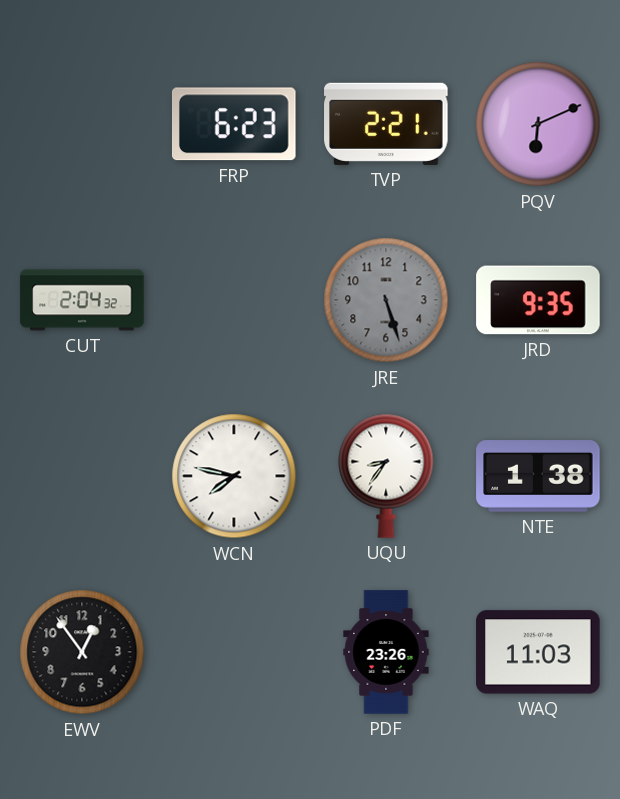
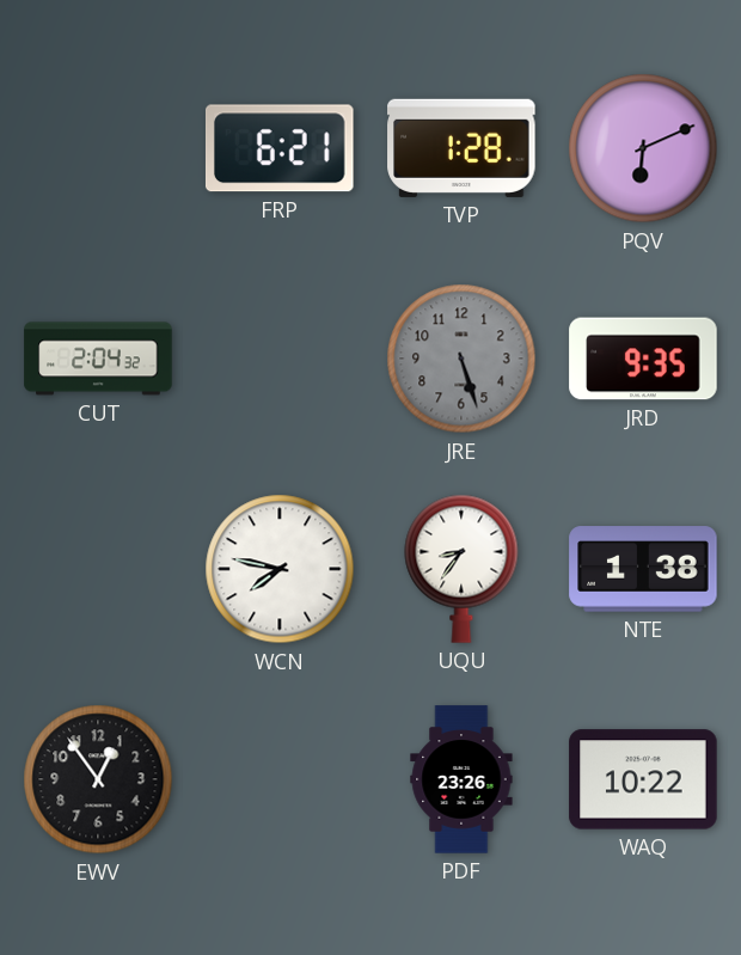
FRP: 6:23 -> 6:21 (280, 148)
TVP: 2:21 -> 1:28 (461, 148)
WAQ: 11:03 -> 10:22 (643, 779)
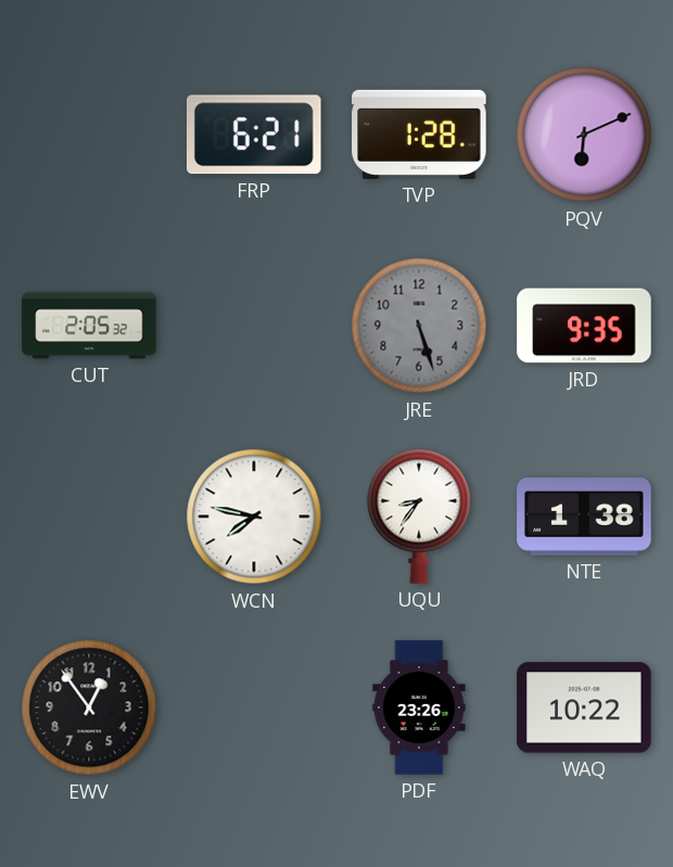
CUT: 2:04 -> 2:05 (89, 326)
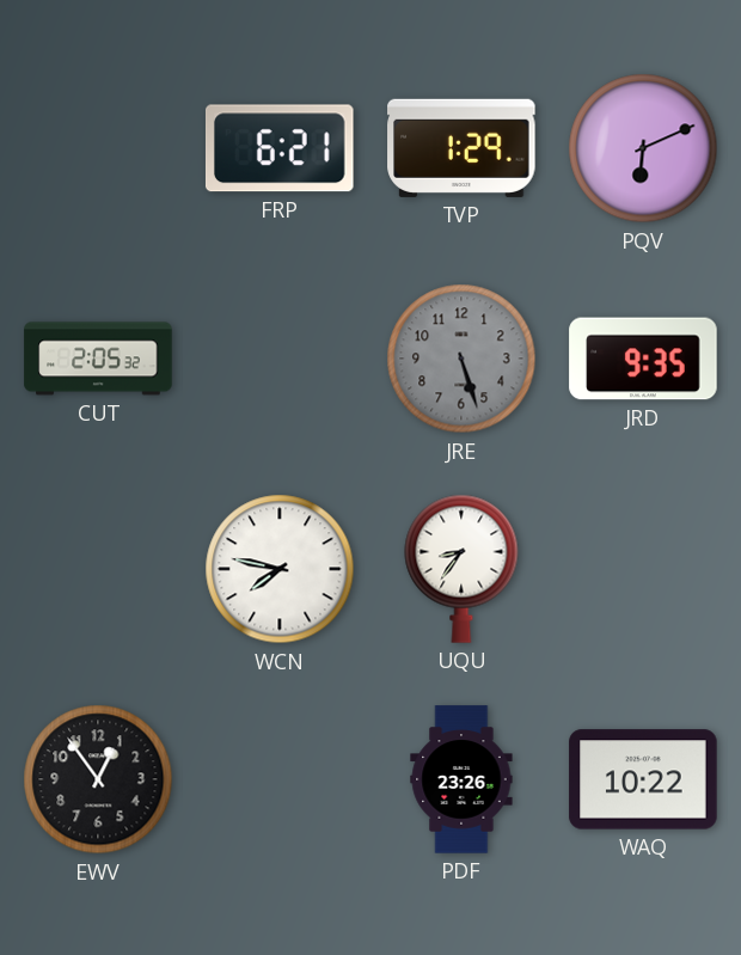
TVP: 1:28 -> 1:29 (461, 148)
NTE: 1:38 -> none (584, 517)
